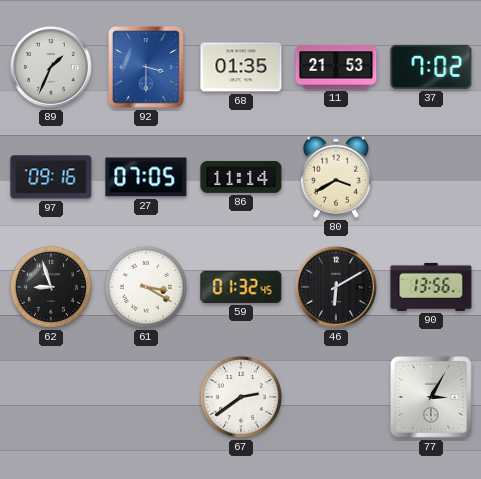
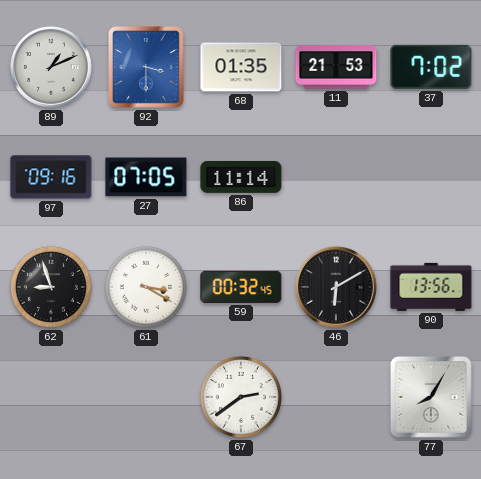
89: 1:34 -> 1:11 (51, 67)
80: 3:40 -> none (336, 177)
59: 01:32 -> 00:32 (241, 287)
77: 3:05 -> 8:05 (432, 398)
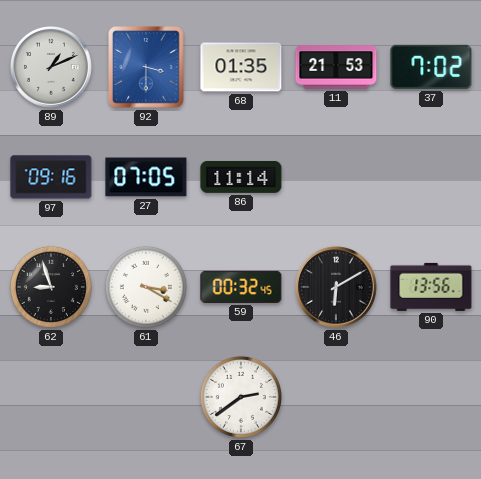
77: 8:05 -> none (432, 398)
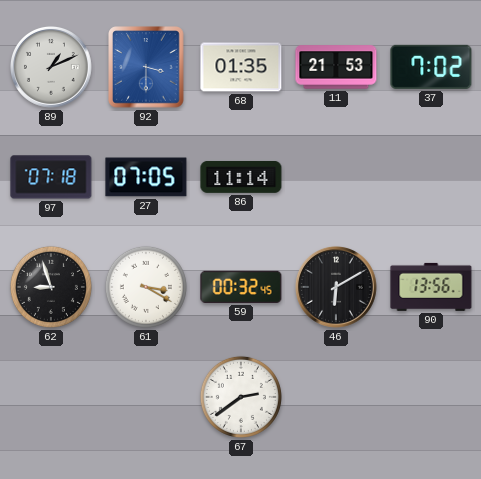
97: 09:16 -> 07:18 (51, 177)
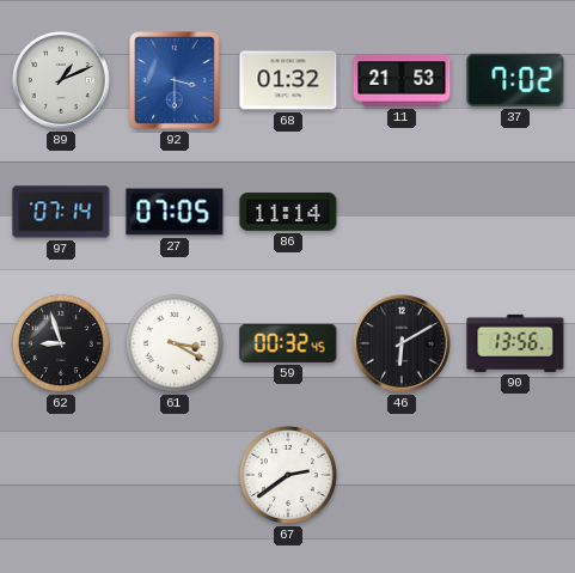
68: 01:35 -> 01:32 (288, 80)
97: 07:18 -> 07:14 (61, 212)
